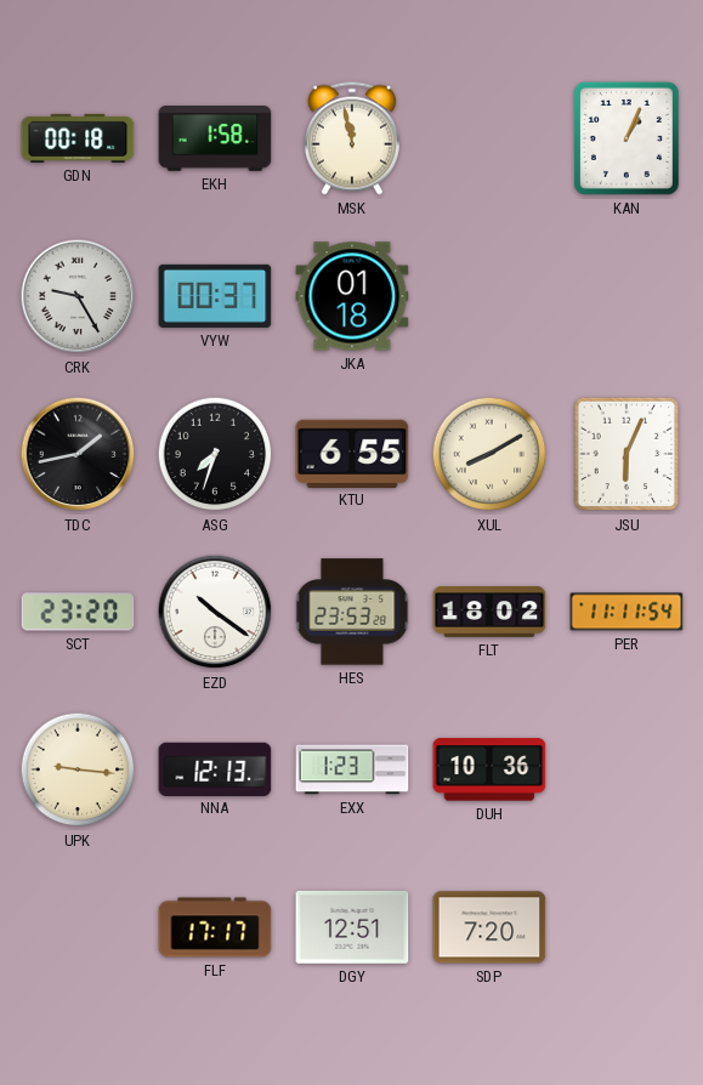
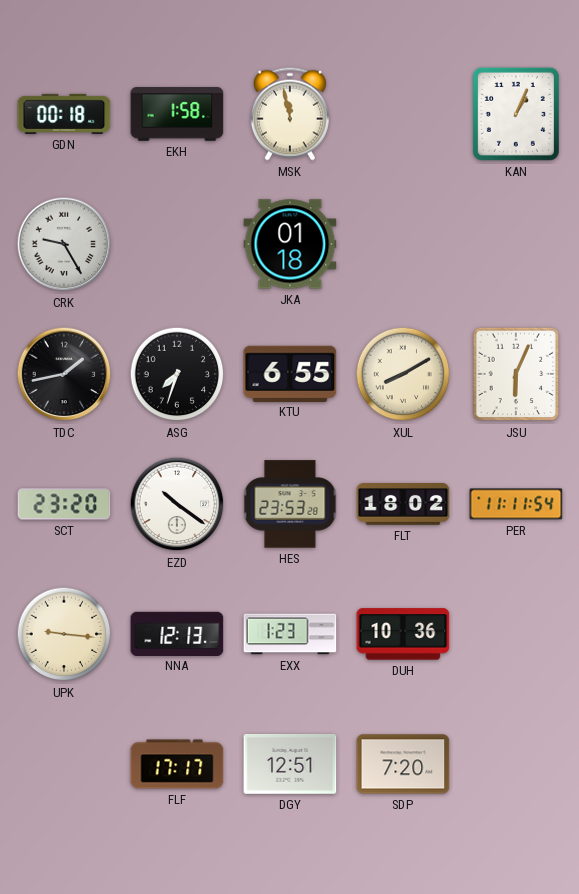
VYW: 00:37 -> none (215, 296)
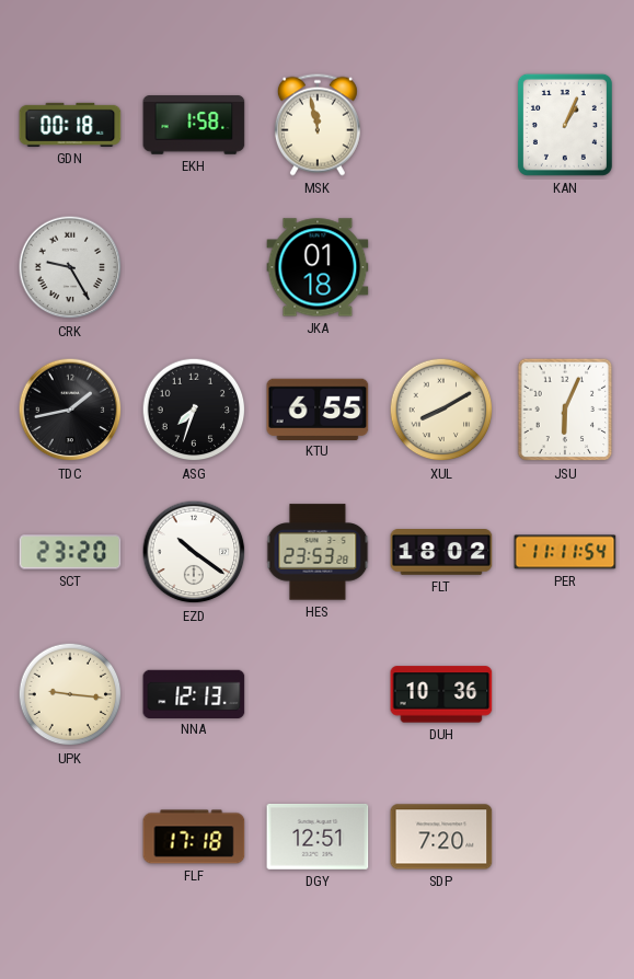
EXX: 1:23 -> none (290, 634)
FLF: 17:17 -> 17:18 (194, 837)
